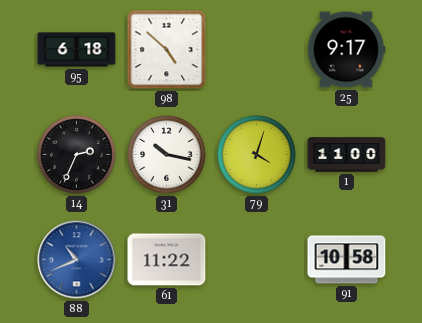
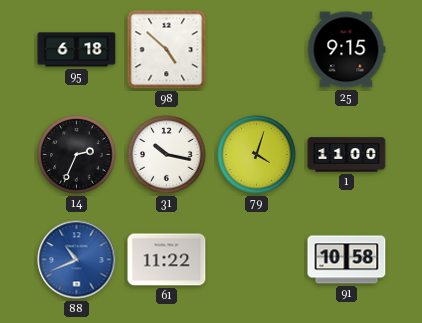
25: 9:17 -> 9:15 (346, 50)
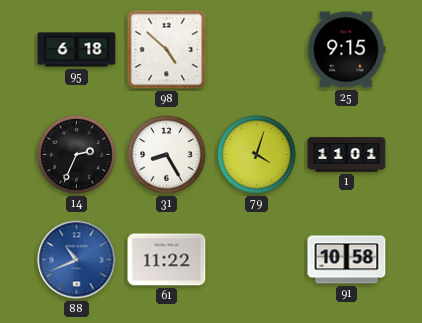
31: 10:17 -> 8:25 (167, 155)
1: 11:00 -> 11:01 (347, 155)
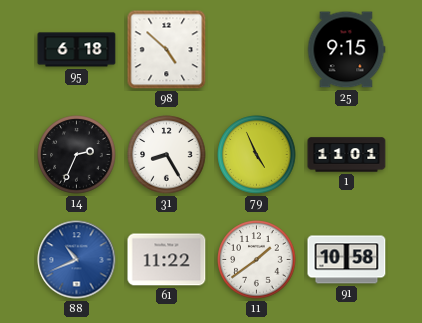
79: 4:03 -> 4:56 (257, 155)
11: none -> 1:39 (257, 260)
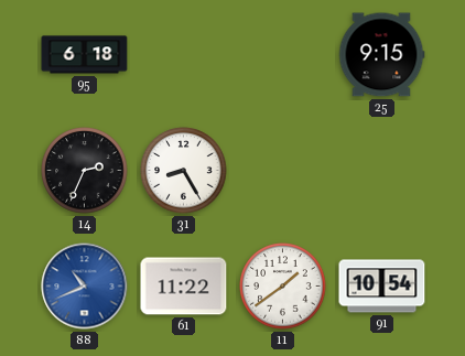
98: 4:52 -> none (167, 50)
79: 4:56 -> none (257, 155)
1: 11:01 -> none (347, 155)
91: 10:58 -> 10:54 (382, 287)
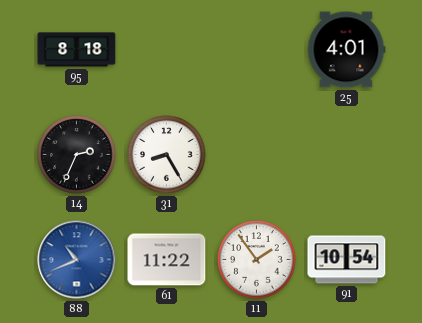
95: 6:18 -> 8:18 (77, 50)
25: 9:15 -> 4:01 (346, 50)
11: 1:39 -> 1:54 (257, 260)
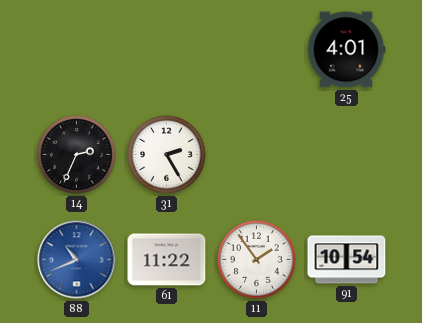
95: 8:18 -> none (77, 50)
31: 8:25 -> 2:25 (167, 155)
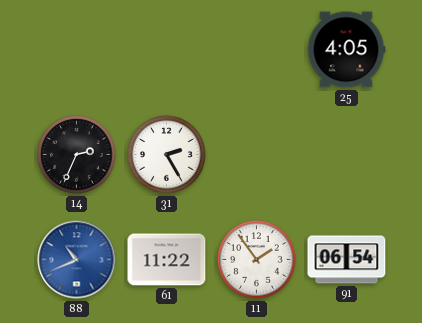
25: 4:01 -> 4:05 (346, 50)
91: 10:54 -> 06:54 (347, 260)
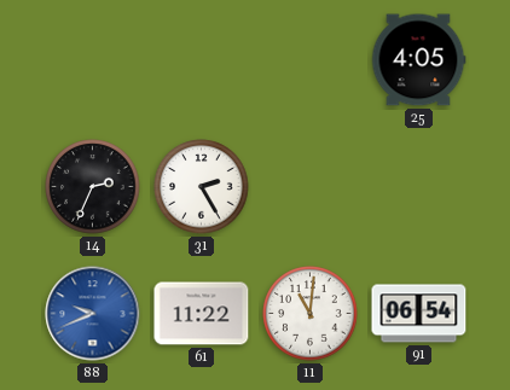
88: 10:41 -> 9:41 (93, 314)
11: 1:54 -> 11:01 (311, 314)
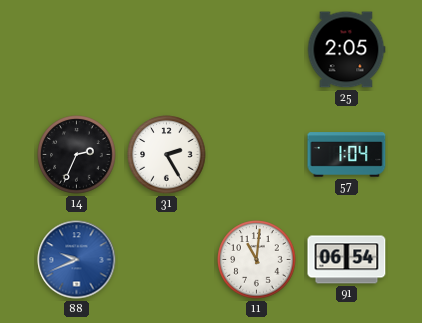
25: 4:05 -> 2:05 (346, 50)
57: none -> 1:04 (347, 155)
61: 11:22 -> none (202, 314)
